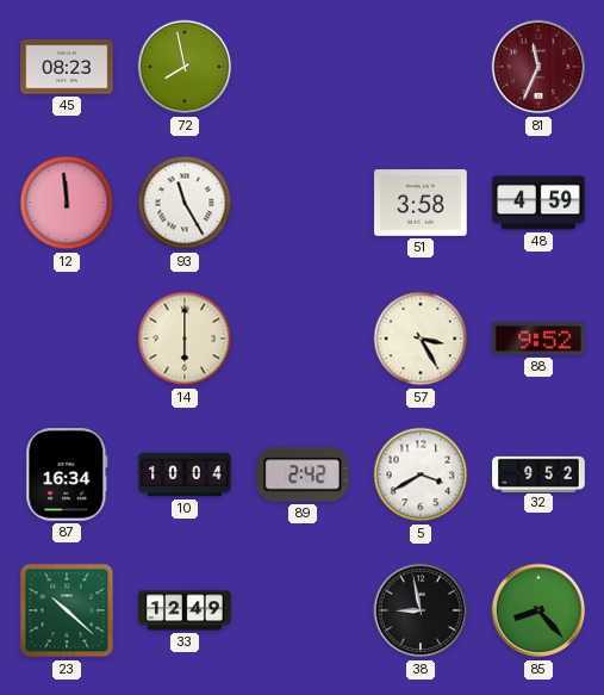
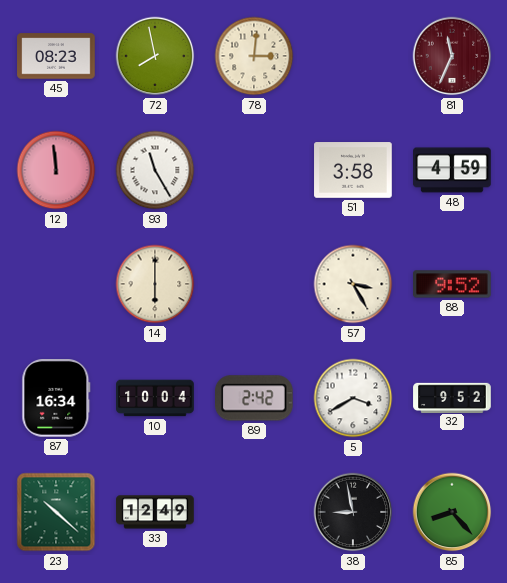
78: none -> 3:01 (254, 56)
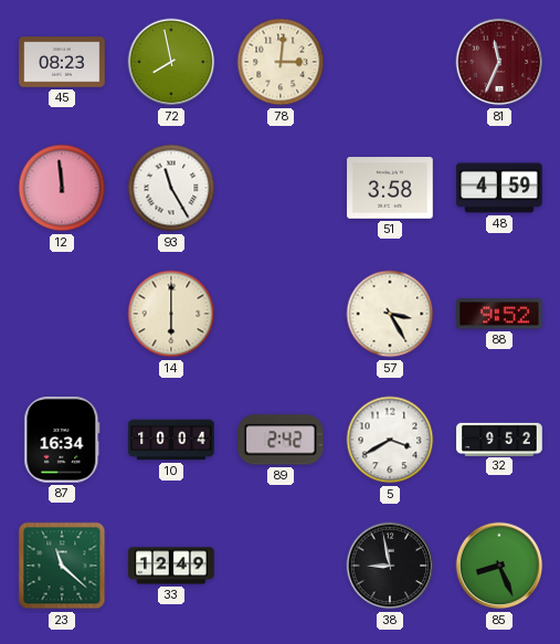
23: 10:22 -> 11:22 (62, 566)
85: 8:23 -> 8:26 (499, 566)
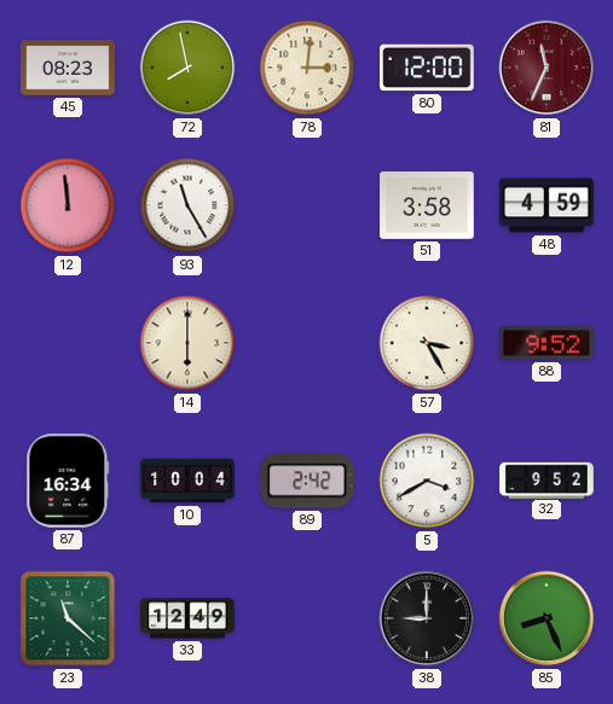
80: none -> 12:00 (427, 68)
38: 8:58 -> 9:00 (427, 618)
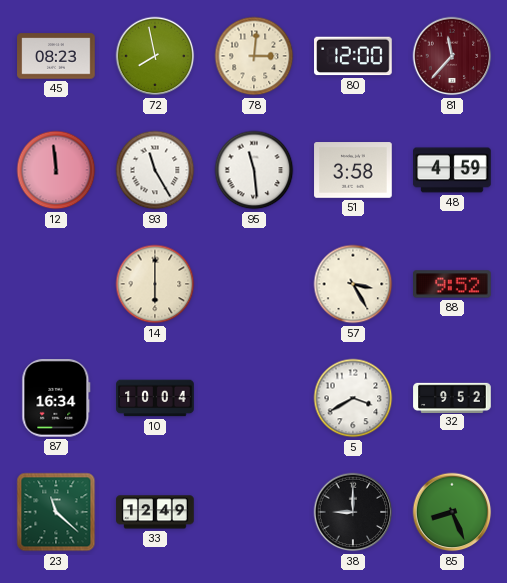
81: 11:34 -> 11:37 (452, 56)
95: none -> 11:29 (254, 170)
89: 2:42 -> none (308, 481)
